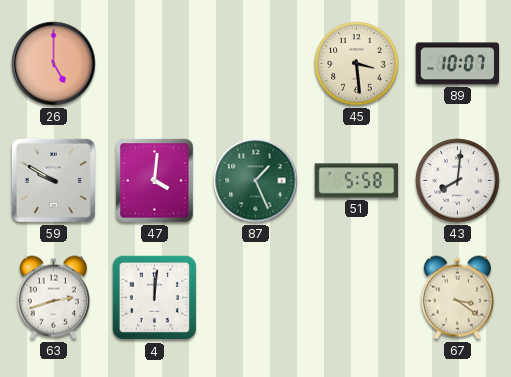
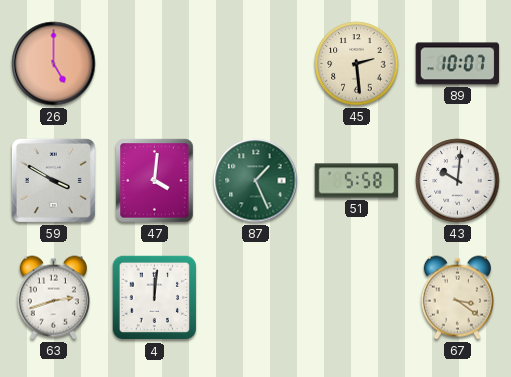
45: 3:29 -> 2:29 (357, 64)
59: 9:50 -> 3:50 (53, 180)
43: 8:01 -> 10:01 (458, 181)
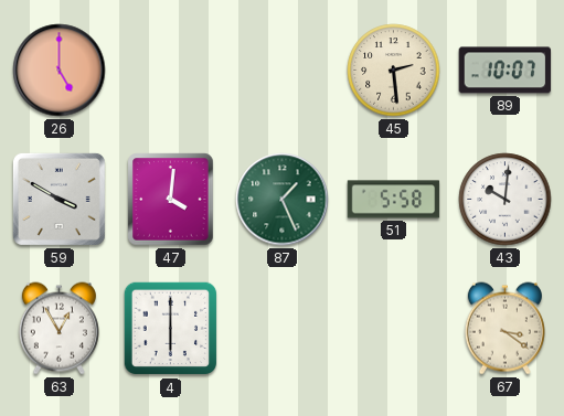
63: 2:42 -> 12:55 (58, 329)
4: 12:01 -> 6:00 (171, 329)
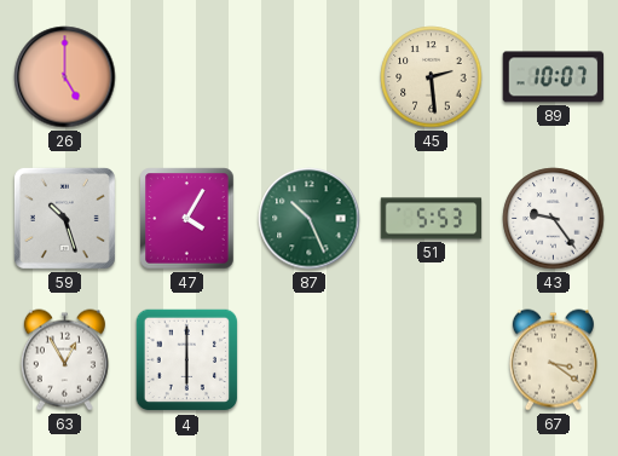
59: 3:50 -> 10:27 (64, 218)
47: 4:01 -> 4:05 (187, 219)
87: 1:26 -> 10:26 (310, 219)
51: 5:58 -> 5:53 (432, 219)
43: 10:01 -> 9:24 (554, 219)
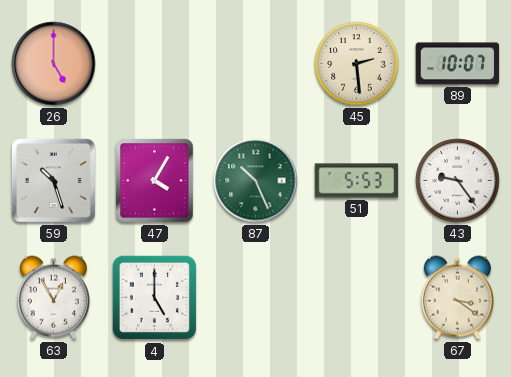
4: 6:00 -> 5:00 (155, 298)
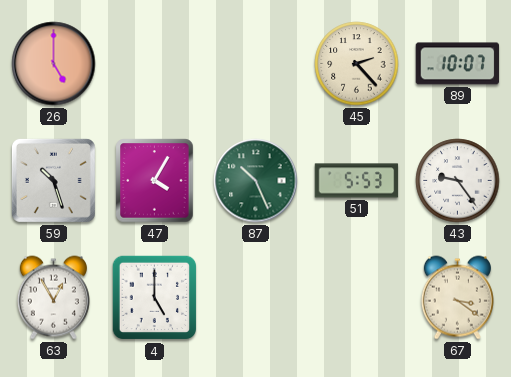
45: 2:29 -> 2:23 (357, 64)
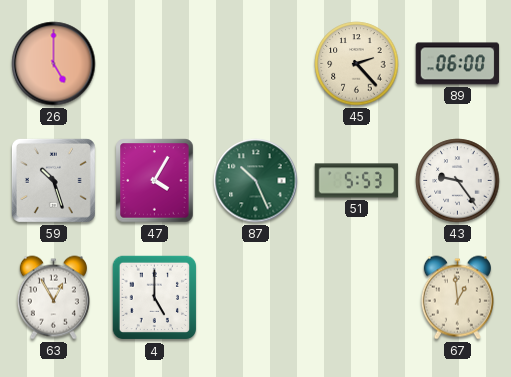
89: 10:07 -> 06:00 (458, 64)
67: 3:21 -> 12:59 (457, 298)
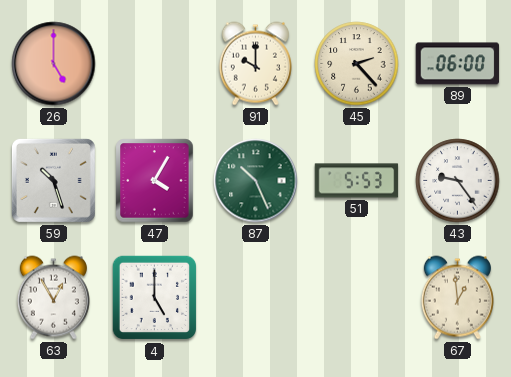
91: none -> 10:00 (255, 64)
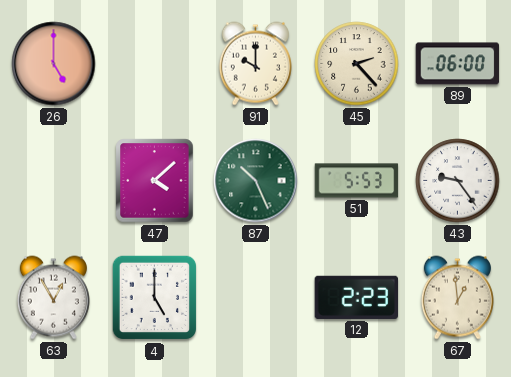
59: 10:27 -> none (53, 180)
47: 4:05 -> 4:08 (155, 181)
12: none -> 2:23 (357, 297)
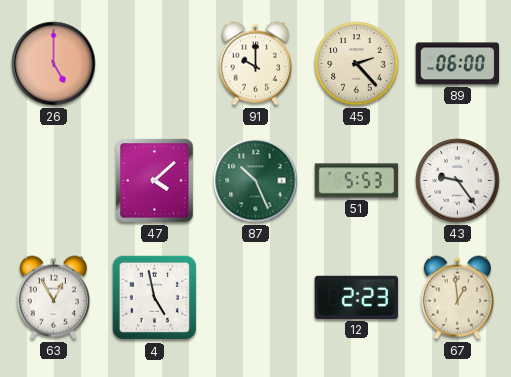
4: 5:00 -> 4:58 (155, 298)
